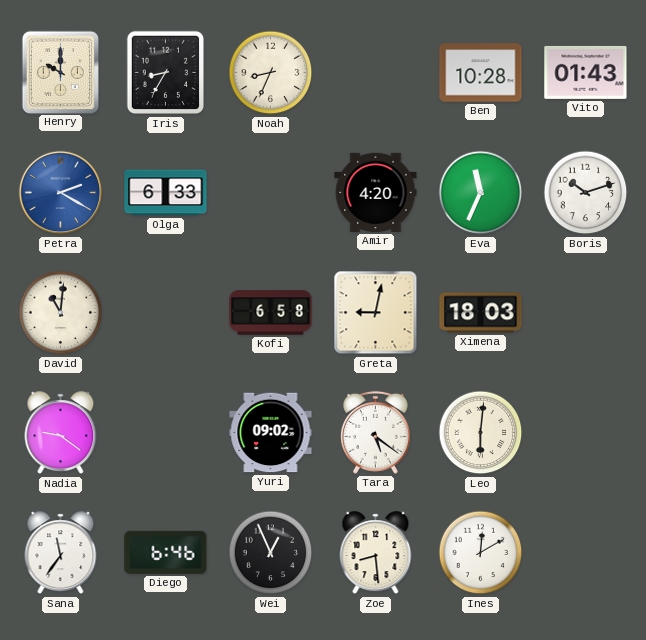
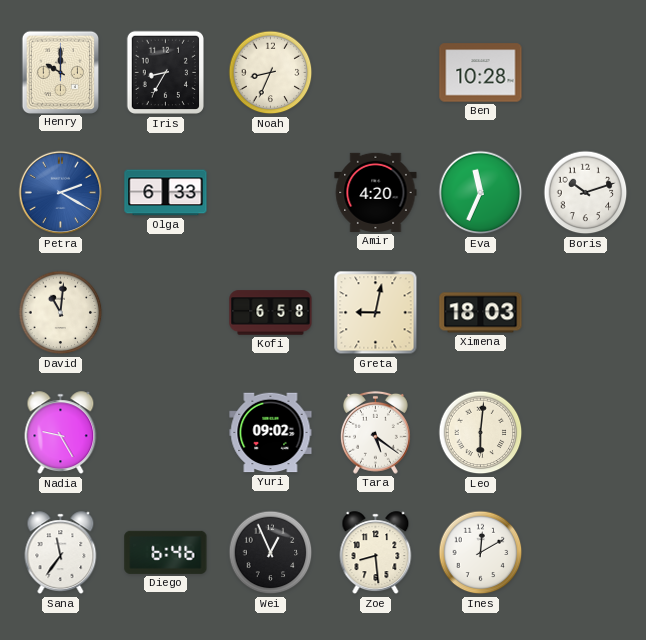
Vito: 01:43 -> none (586, 72)
Nadia: 9:21 -> 9:25 (61, 433)
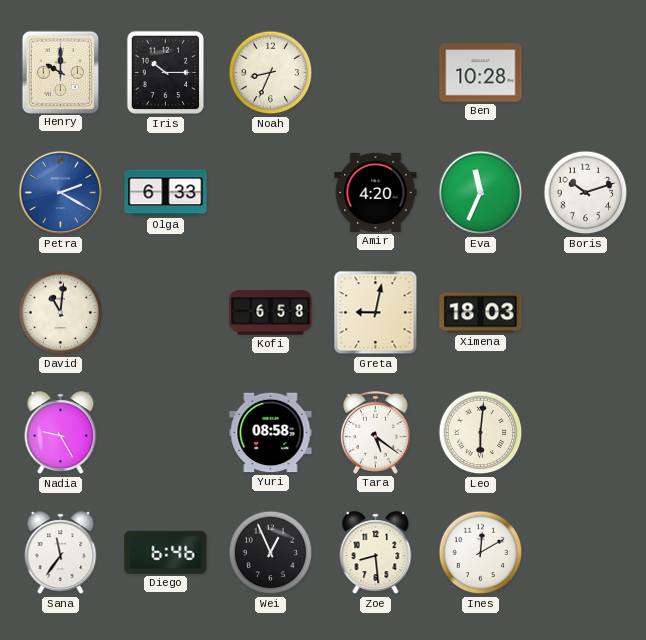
Iris: 8:35 -> 10:15 (165, 73)
Yuri: 09:02 -> 08:58 (271, 433)
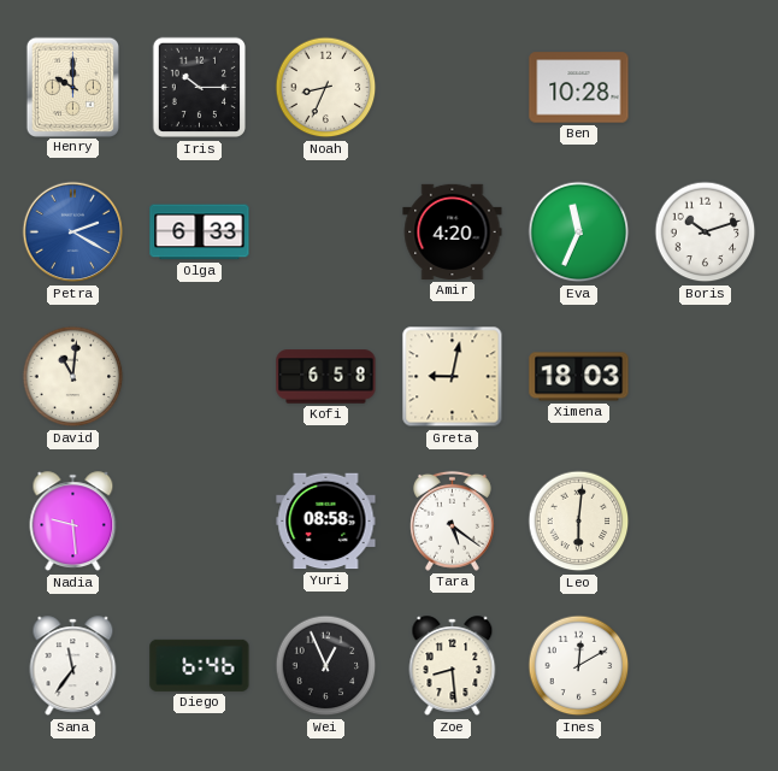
Nadia: 9:25 -> 9:29 (73, 522)
